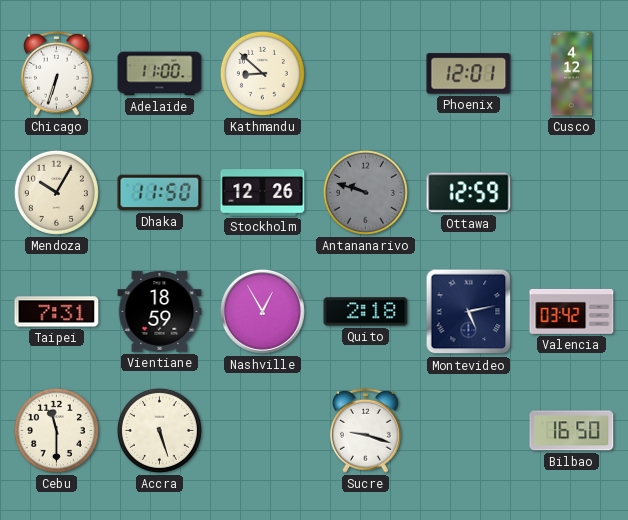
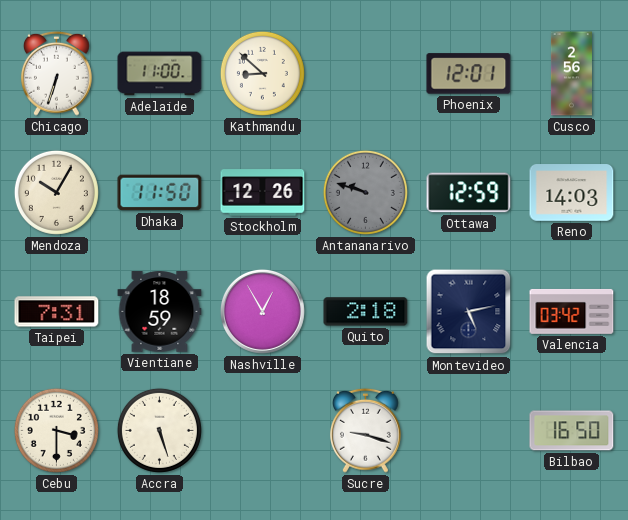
Cusco: 4:12 -> 2:56 (571, 74)
Reno: none -> 14:03 (572, 193)
Cebu: 11:30 -> 3:30 (56, 430)
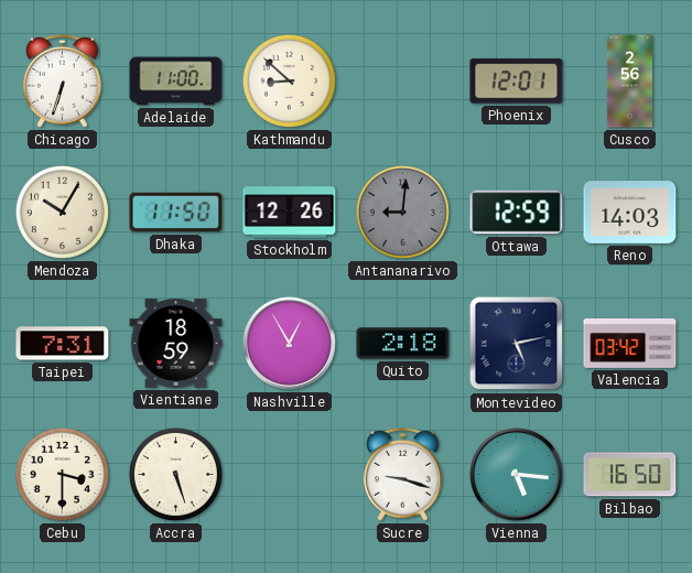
Antananarivo: 9:48 -> 9:01 (402, 212)
Vienna: none -> 5:16 (516, 474)
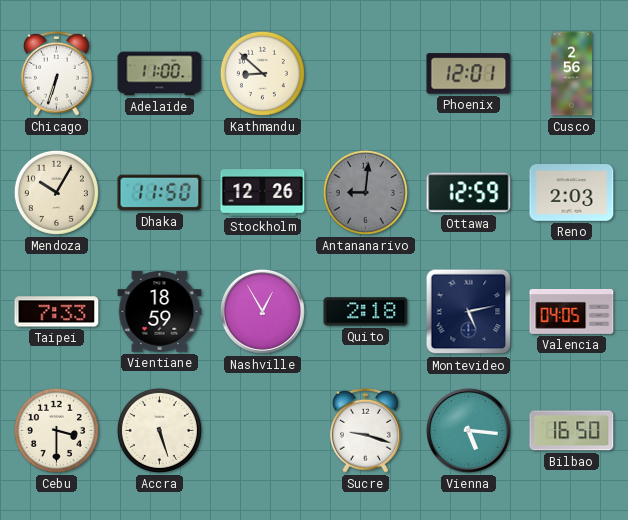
Reno: 14:03 -> 2:03 (572, 193)
Taipei: 7:31 -> 7:33 (57, 312)
Valencia: 03:42 -> 04:05 (572, 311)
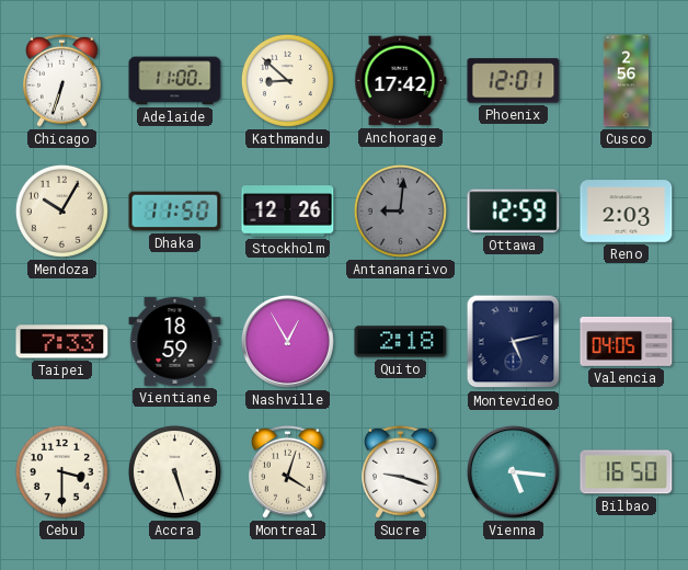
Anchorage: none -> 17:42 (401, 81)
Montreal: none -> 4:03 (288, 471)
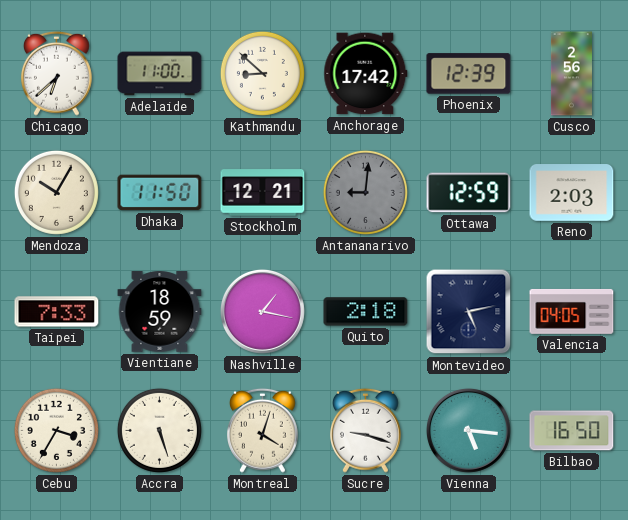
Chicago: 6:33 -> 6:38 (57, 73)
Phoenix: 12:01 -> 12:39 (469, 74)
Stockholm: 12:26 -> 12:21 (263, 193)
Nashville: 12:55 -> 1:17 (262, 311)
Cebu: 3:30 -> 3:35 (56, 430)
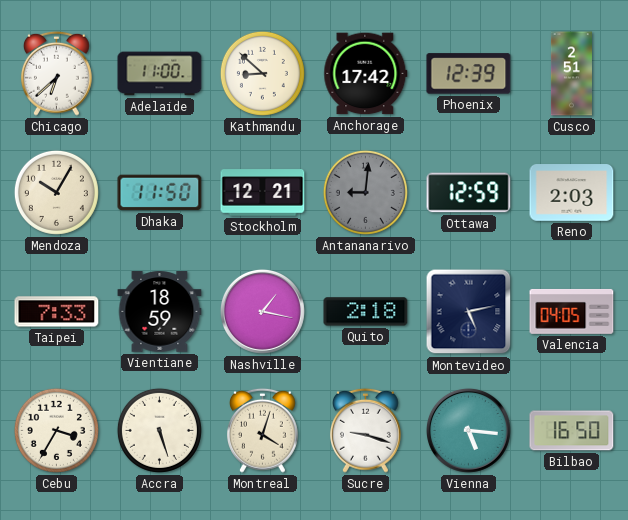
Cusco: 2:56 -> 2:51 (571, 74)
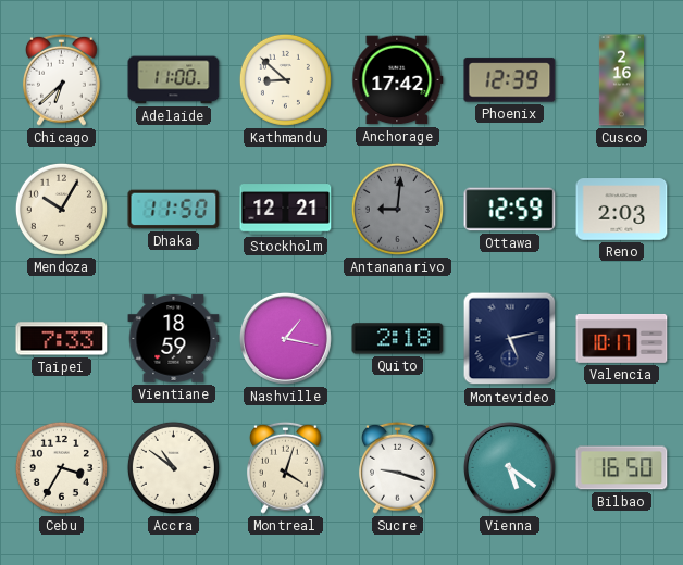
Cusco: 2:51 -> 2:16 (621, 80)
Valencia: 04:05 -> 10:17 (622, 338)
Accra: 5:27 -> 10:51 (173, 467)
Vienna: 5:16 -> 5:21 (509, 467)
